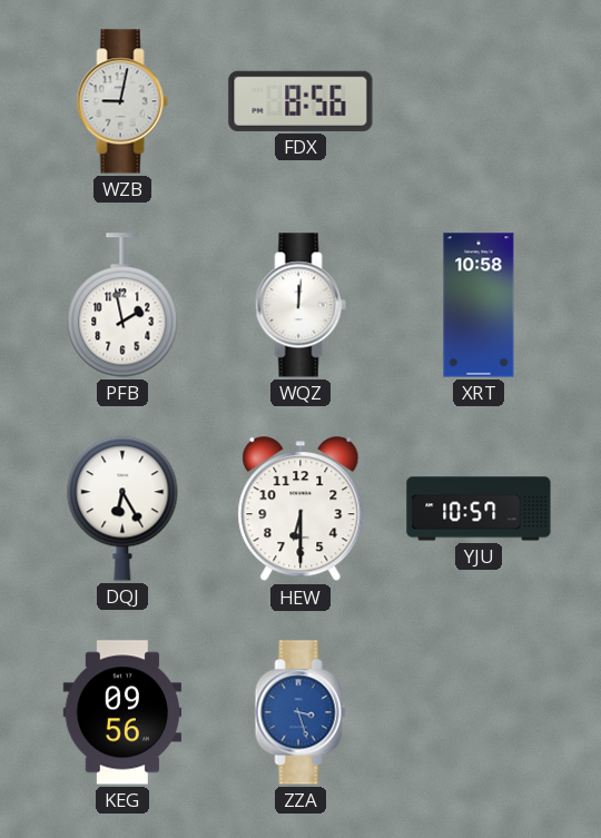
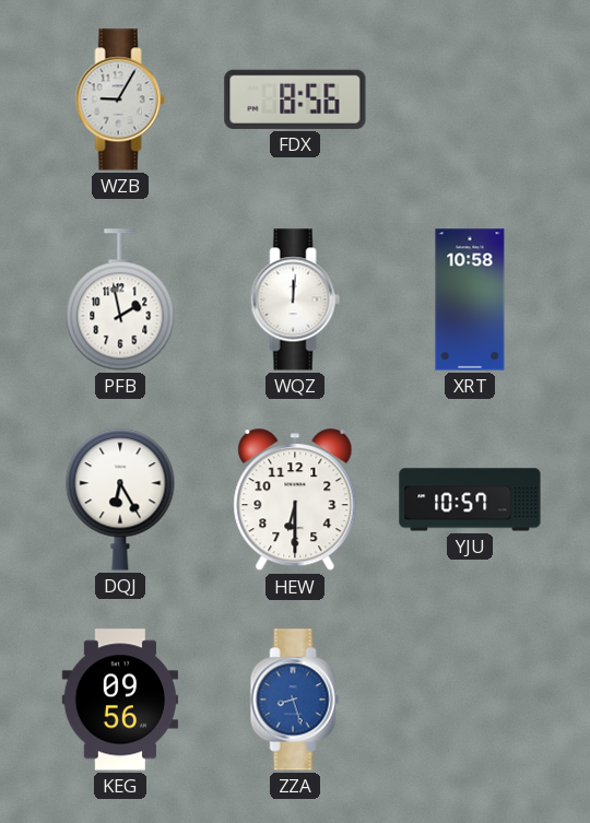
WZB: 9:02 -> 9:05 (120, 99)
ZZA: 3:27 -> 8:27 (295, 699)
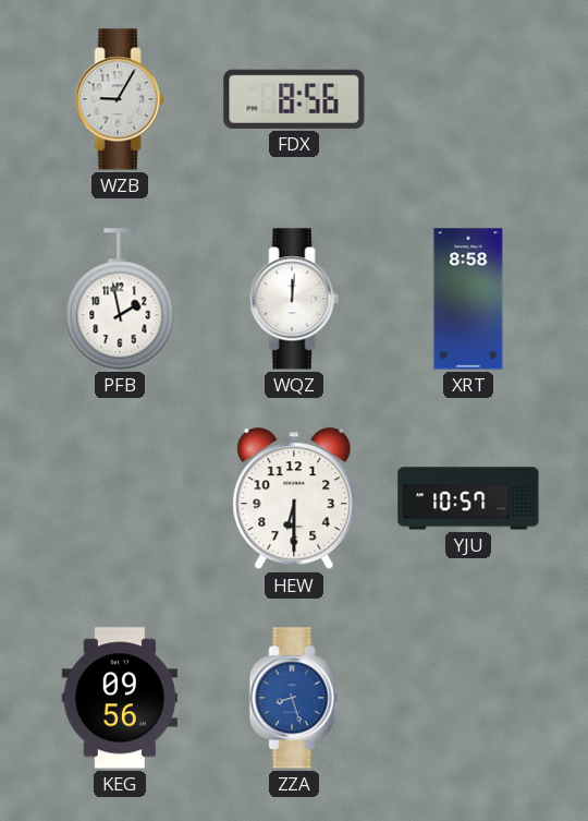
XRT: 10:58 -> 8:58 (468, 299)
DQJ: 6:25 -> none (120, 499)
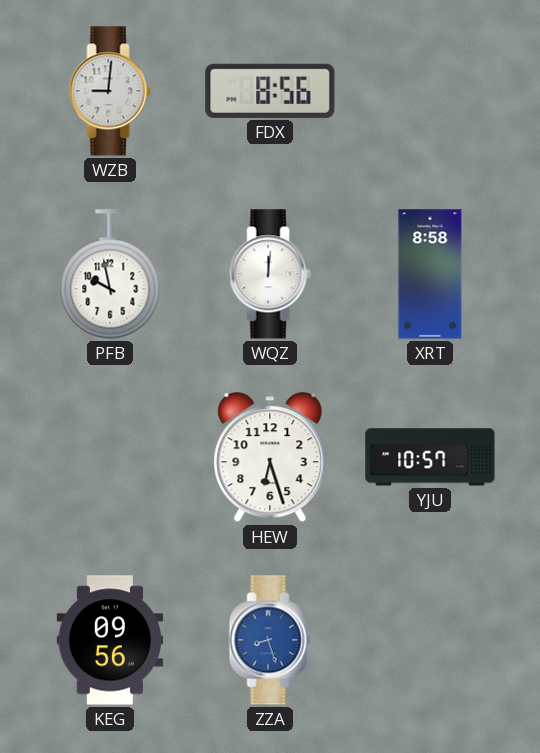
WZB: 9:05 -> 9:01 (110, 91)
PFB: 1:58 -> 9:58 (110, 274)
HEW: 6:30 -> 6:27 (270, 458)
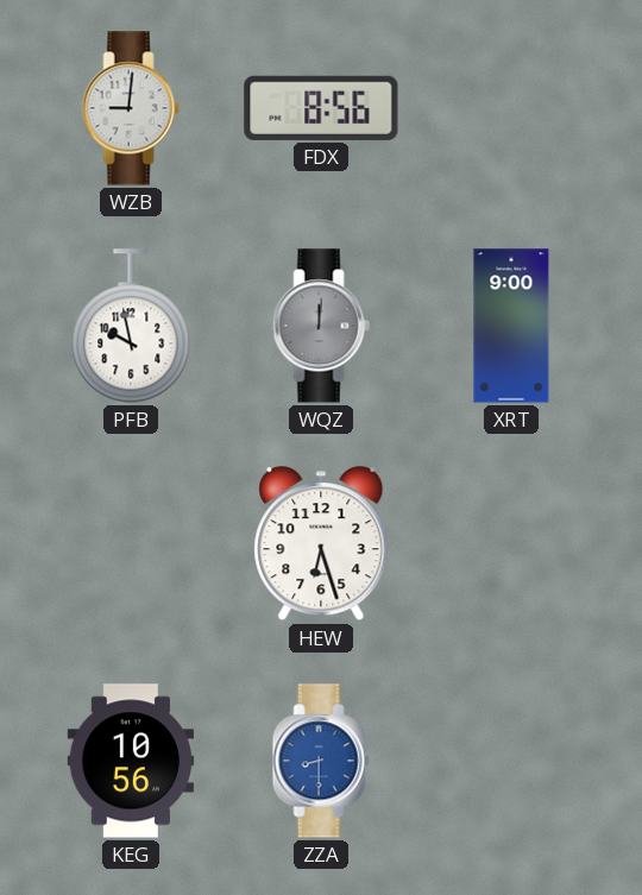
WQZ dial: white -> grey (321, 326)
XRT: 8:58 -> 9:00 (511, 326)
YJU: 10:57 -> none (430, 457)
KEG: 09:56 -> 10:56 (131, 761)
ZZA: 8:27 -> 8:30 (321, 761)
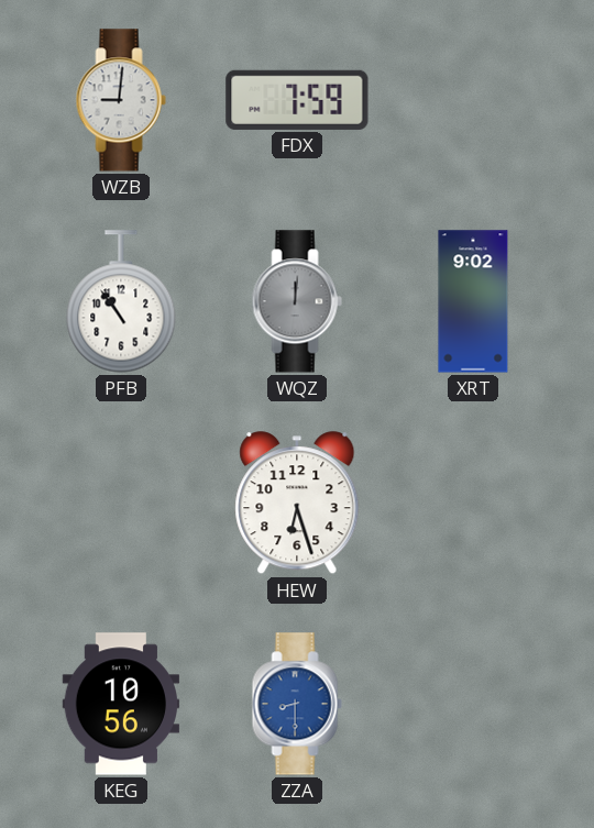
FDX: 8:56 -> 7:59 (297, 100)
PFB: 9:58 -> 10:54 (121, 301)
XRT: 9:00 -> 9:02 (473, 301)
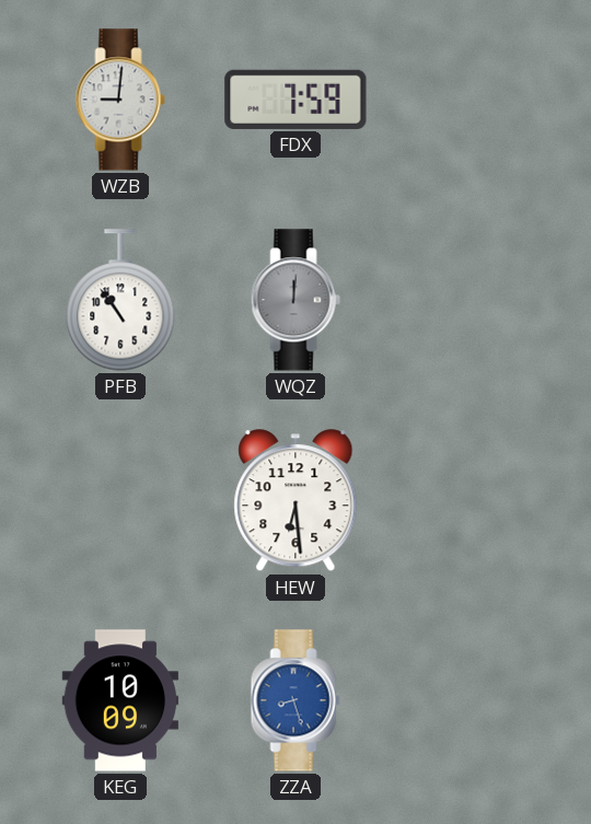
XRT: 9:02 -> none (473, 301)
HEW: 6:27 -> 6:29 (296, 501)
KEG: 10:56 -> 10:09 (120, 700)
ZZA: 8:30 -> 8:27 (296, 700)
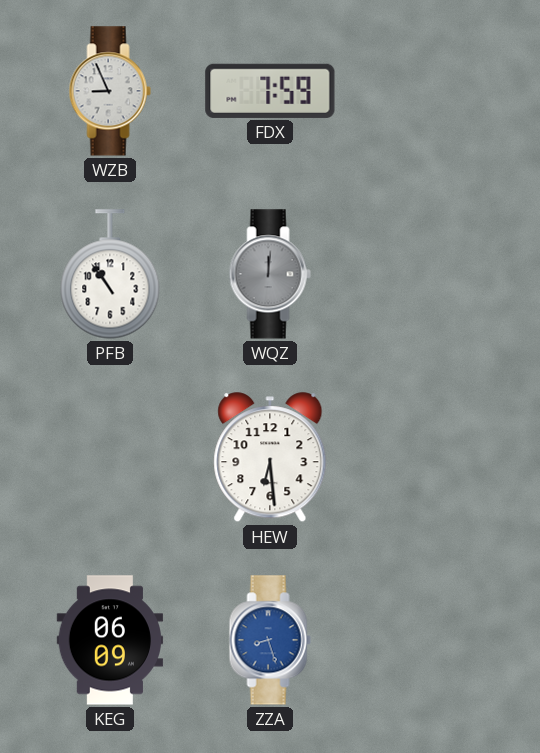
WZB: 9:01 -> 8:56 (110, 91)
KEG: 10:09 -> 06:09 (110, 640)
